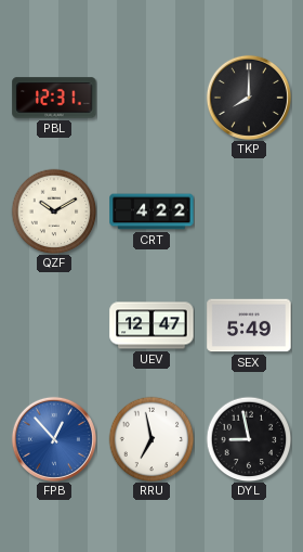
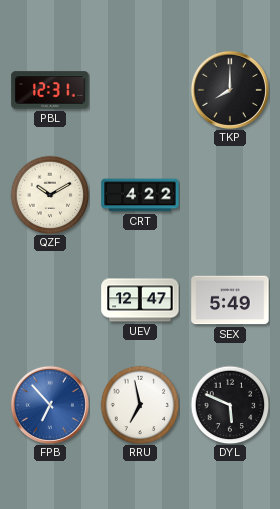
FPB: 12:53 -> 6:53 (50, 405)
DYL: 8:58 -> 5:49 (230, 405)
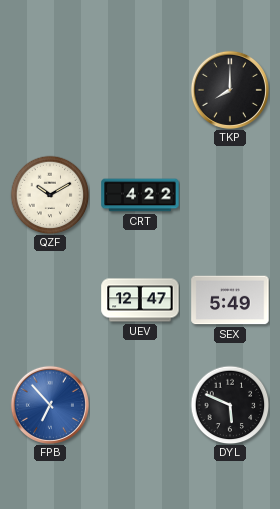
PBL: 12:31 -> none (50, 90)
RRU: 6:58 -> none (140, 405)
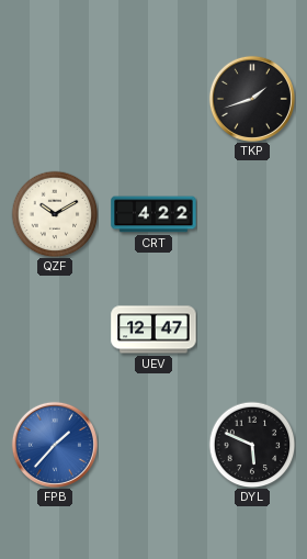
TKP: 8:00 -> 1:42 (252, 99)
SEX: 5:49 -> none (230, 300)
FPB: 6:53 -> 1:37 (55, 445)
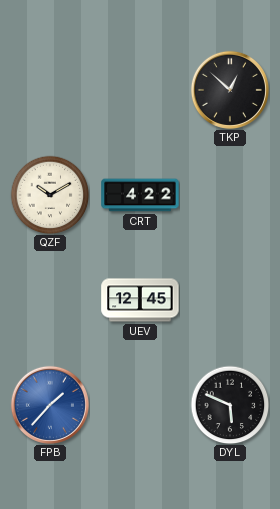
TKP: 1:42 -> 12:52 (230, 90)
UEV: 12:47 -> 12:45 (140, 300)
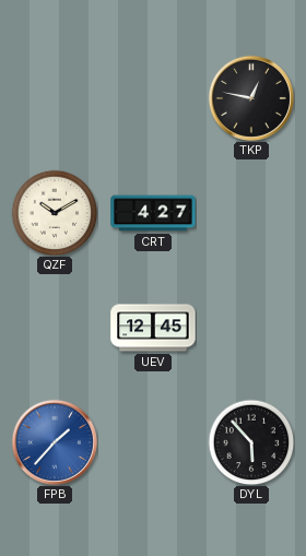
TKP: 12:52 -> 12:47 (251, 98)
CRT: 4:22 -> 4:27 (153, 213)
DYL: 5:49 -> 5:53 (251, 442)
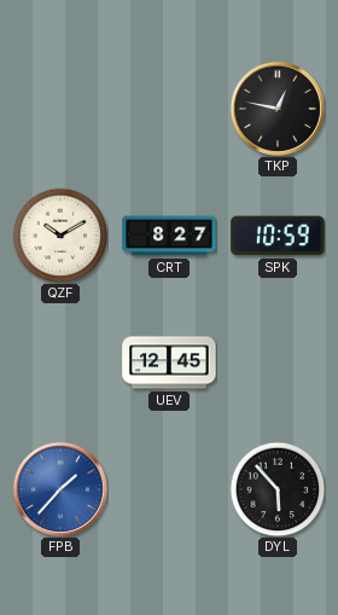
CRT: 4:27 -> 8:27 (169, 236)
SPK: none -> 10:59 (278, 236)
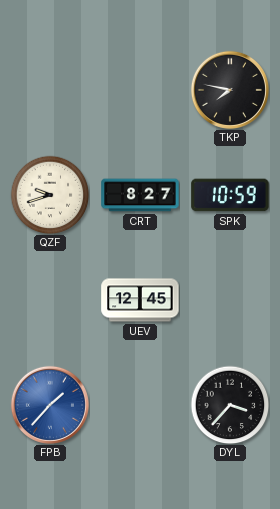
TKP: 12:47 -> 7:47 (230, 90)
QZF: 10:10 -> 9:42 (50, 195)
DYL: 5:53 -> 3:37 (230, 405)
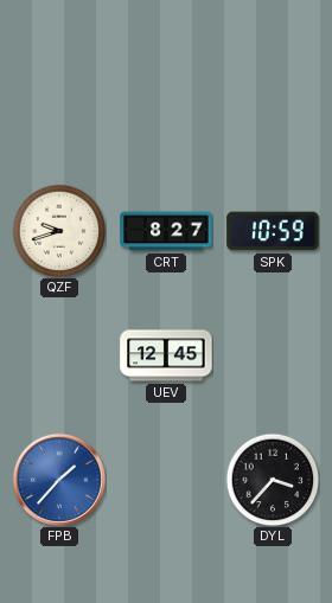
TKP: 7:47 -> none (230, 90)
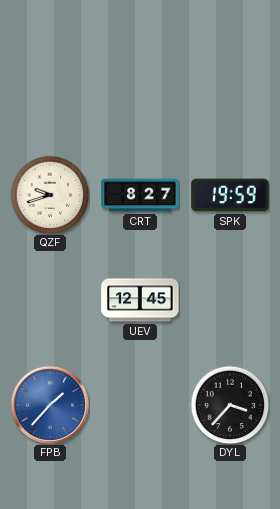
SPK: 10:59 -> 19:59 (230, 195)
